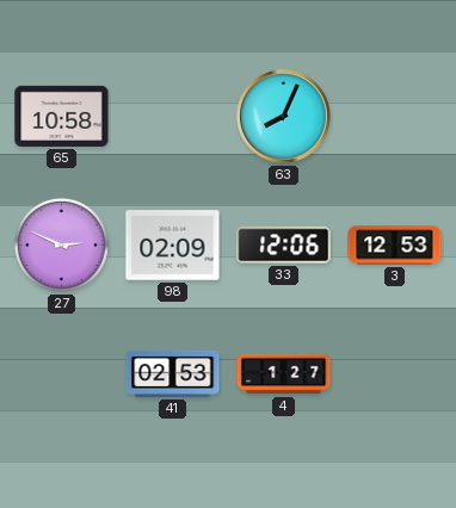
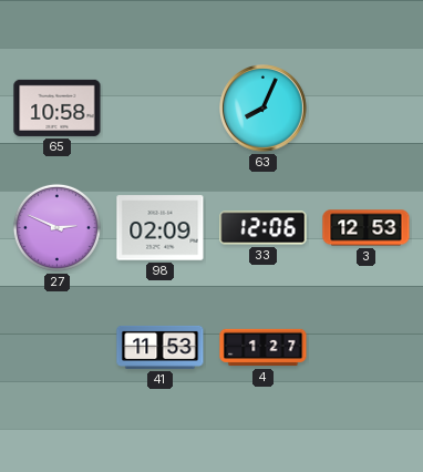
41: 02:53 -> 11:53 (161, 347)
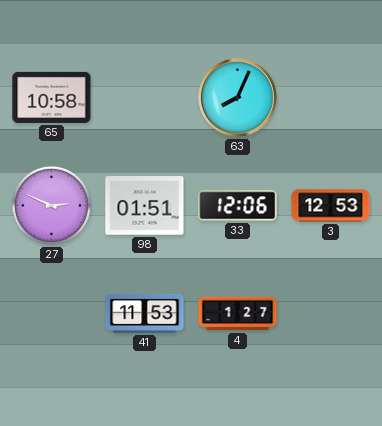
98: 02:09 -> 01:51 (145, 206)
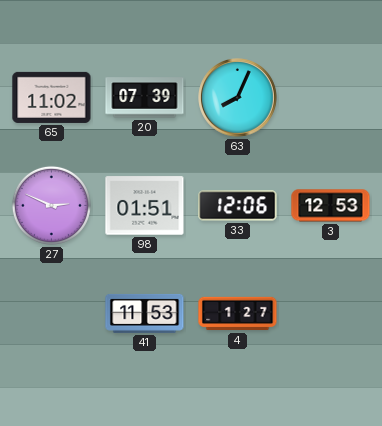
65: 10:58 -> 11:02 (52, 97)
20: none -> 07:39 (145, 98)
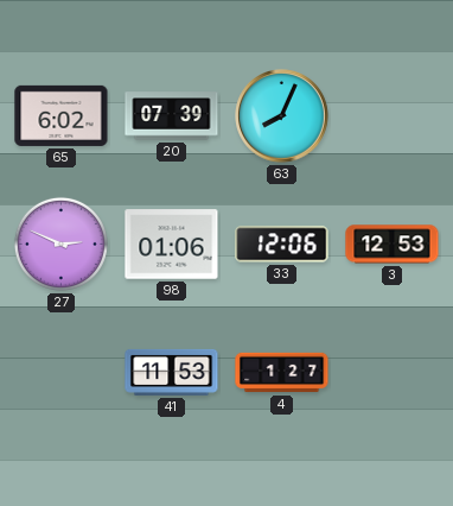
65: 11:02 -> 6:02 (62, 115)
98: 01:51 -> 01:06 (172, 245)
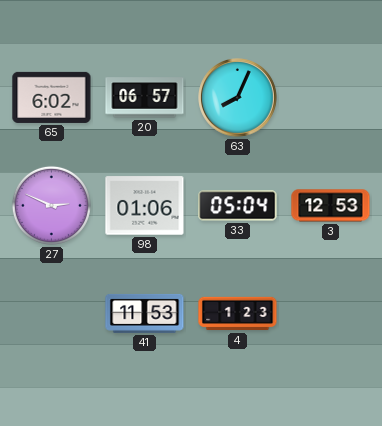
20: 07:39 -> 06:57 (145, 98)
33: 12:06 -> 05:04 (238, 206)
4: 1:27 -> 1:23 (238, 314)
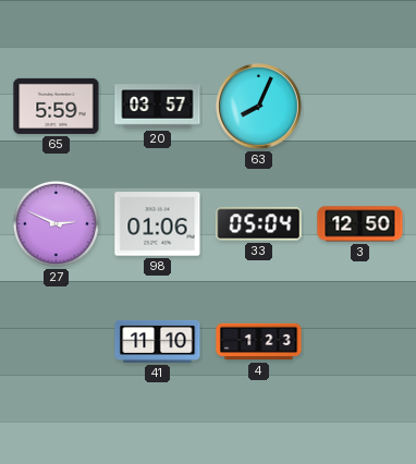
65: 6:02 -> 5:59 (57, 106)
20: 06:57 -> 03:57 (158, 107)
3: 12:53 -> 12:50 (360, 224)
41: 11:53 -> 11:10 (158, 341)
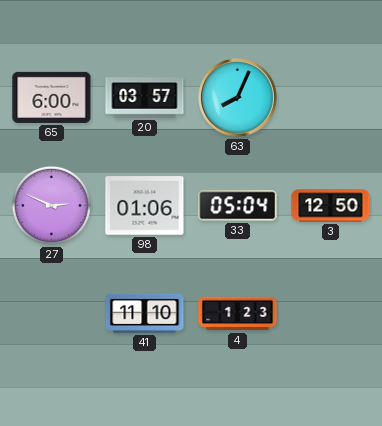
65: 5:59 -> 6:00 (52, 97)
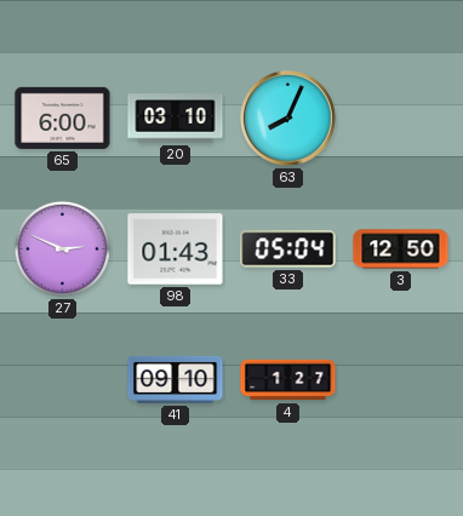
20: 03:57 -> 03:10 (176, 119)
98: 01:06 -> 01:43 (176, 250)
41: 11:10 -> 09:10 (176, 379)
4: 1:23 -> 1:27 (288, 380)
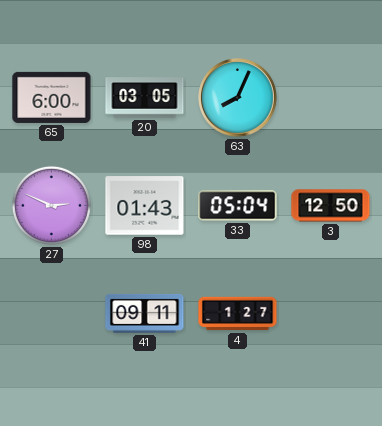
20: 03:10 -> 03:05 (145, 98)
41: 09:10 -> 09:11 (145, 313)
